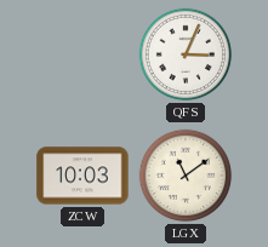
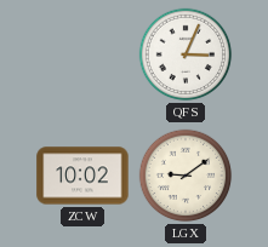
ZCW: 10:03 -> 10:02 (82, 176)
LGX: 11:09 -> 9:09 (186, 176)
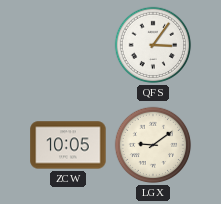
QFS: 3:04 -> 3:06 (153, 45)
ZCW: 10:02 -> 10:05 (68, 145)
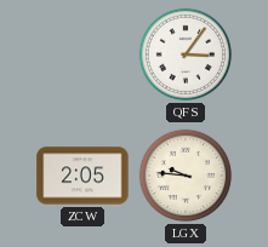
ZCW: 10:05 -> 2:05 (82, 176)
LGX: 9:09 -> 9:46 (186, 176)
